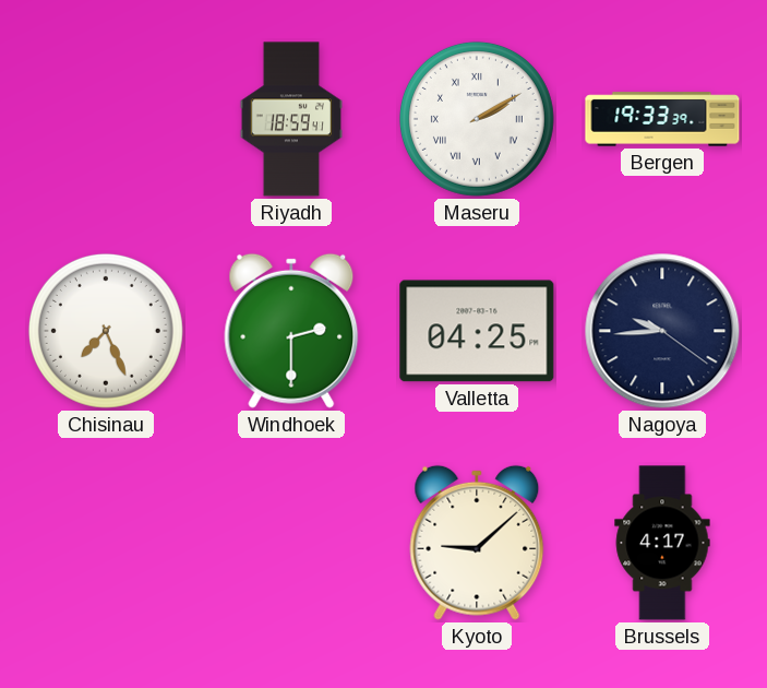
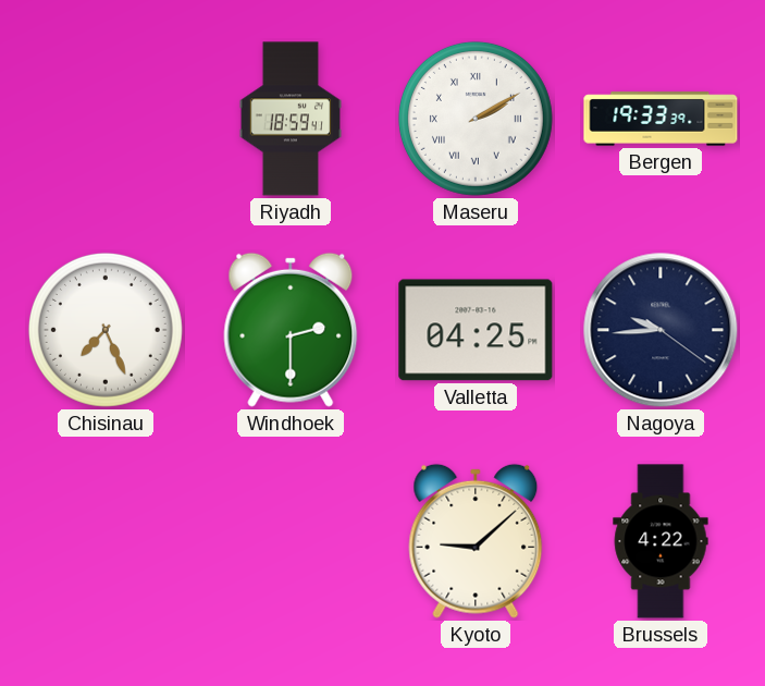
Brussels: 4:17 -> 4:22 (661, 541)
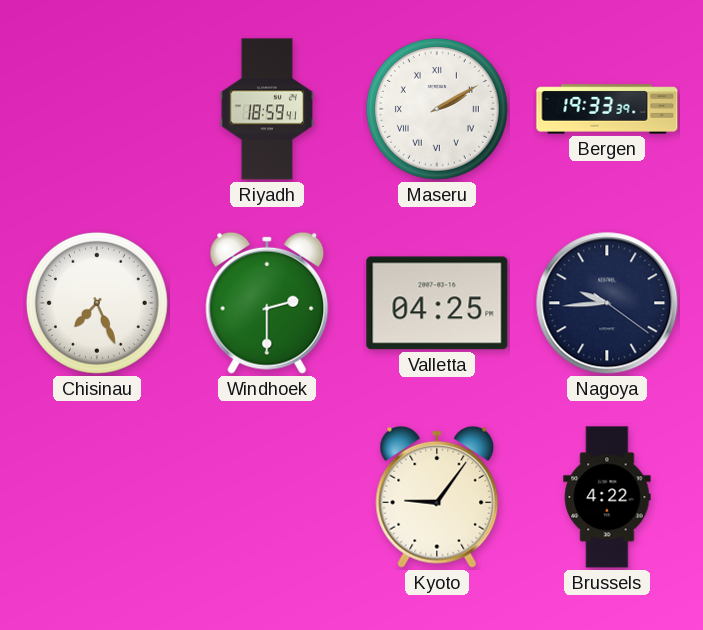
Kyoto: 9:08 -> 9:06 (437, 497)
